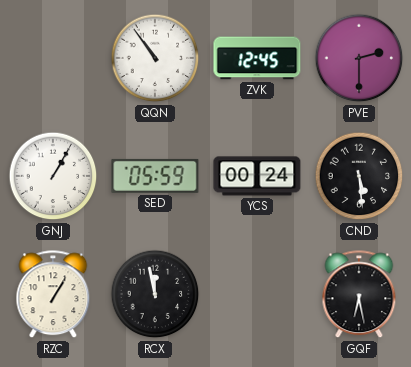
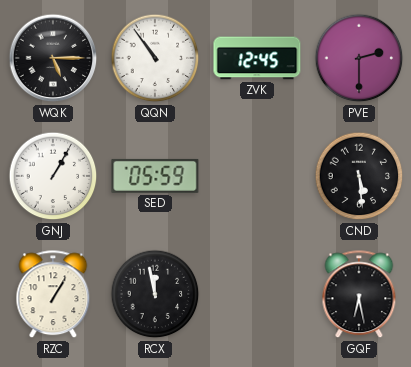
WQK: none -> 5:15 (53, 58)
YCS: 00:24 -> none (257, 176)
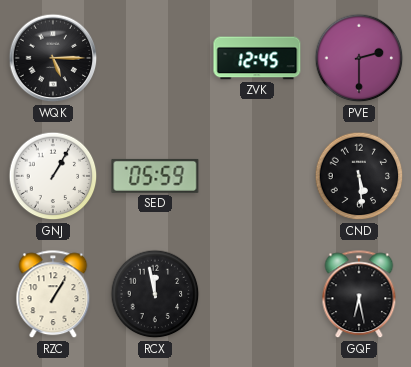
QQN: 10:54 -> none (155, 58)
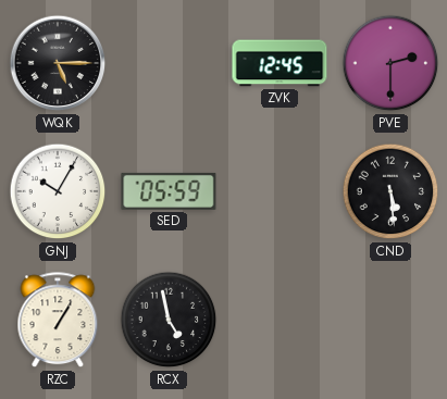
GNJ: 1:05 -> 10:05 (58, 191)
RCX: 11:58 -> 4:58 (169, 320)
GQF: 6:28 -> none (359, 295)
